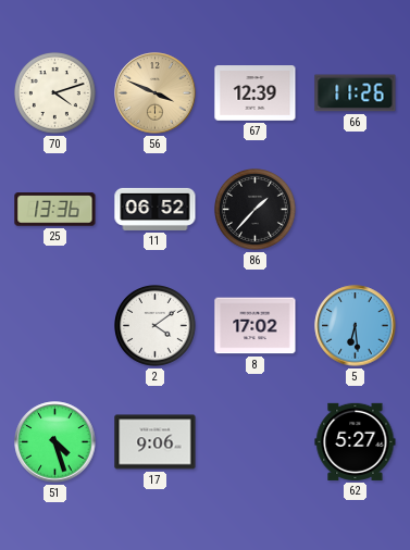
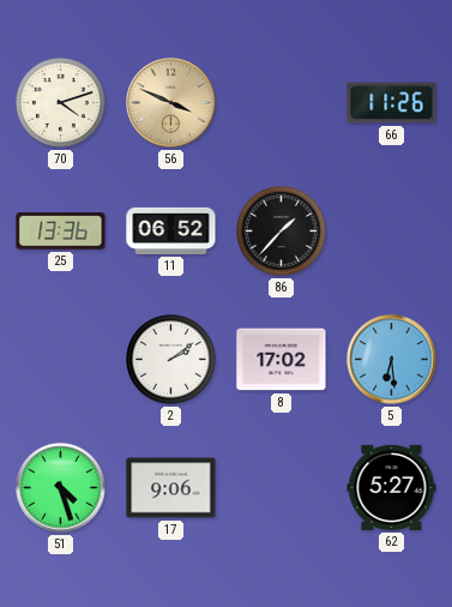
67: 12:39 -> none (256, 93)
2: 4:09 -> 2:09 (171, 360)
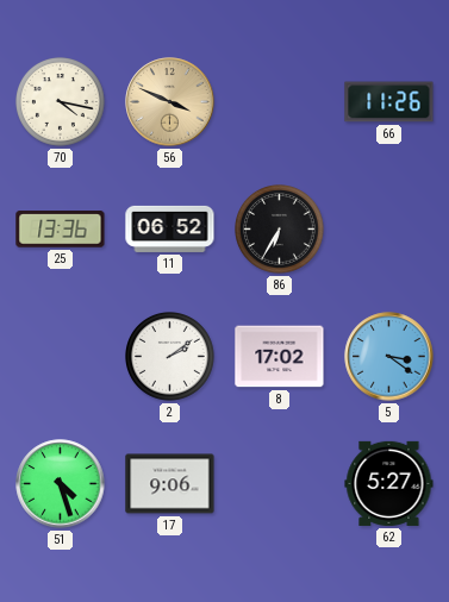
70: 4:12 -> 4:17 (61, 102)
86: 1:37 -> 6:35 (280, 230)
5: 6:29 -> 3:21 (389, 357)
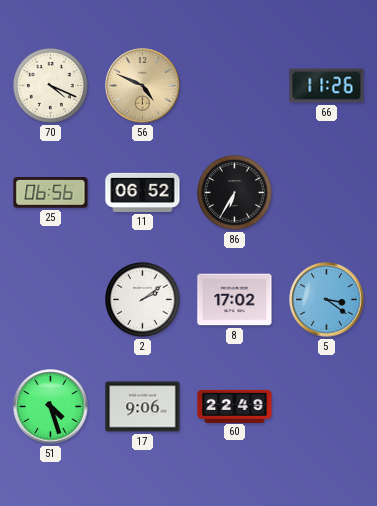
70: 4:17 -> 4:19 (51, 86)
56: 3:49 -> 4:49 (143, 86)
25: 13:36 -> 06:56 (51, 193)
60: none -> 22:49 (235, 406)
62: 5:27 -> none (389, 483)
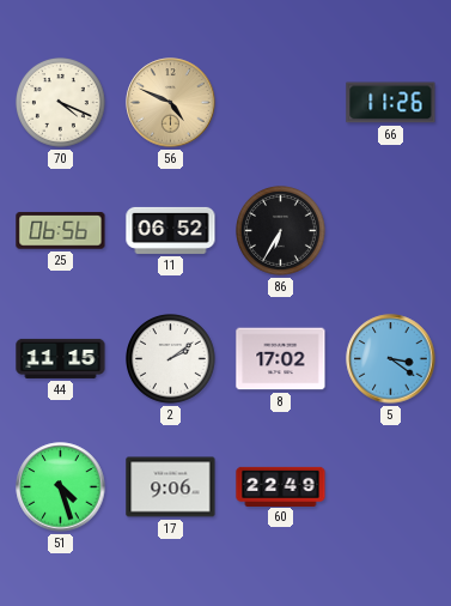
44: none -> 11:15 (61, 358)
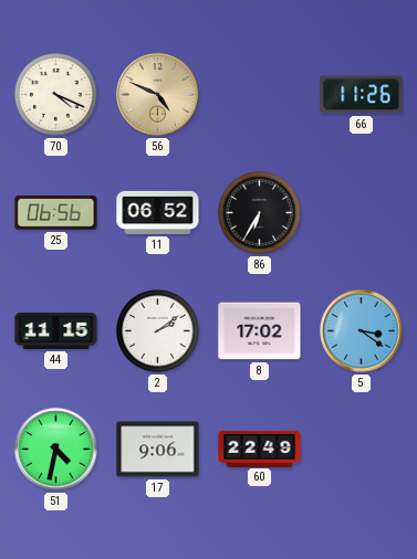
51: 4:27 -> 4:32 (56, 450)
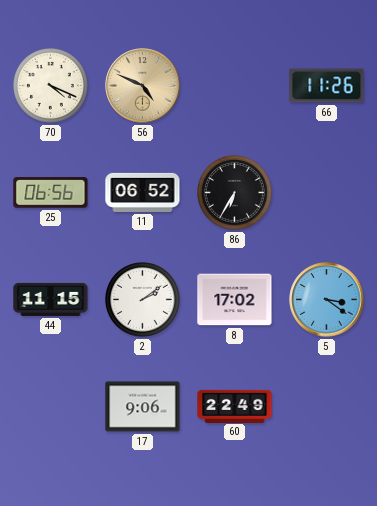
51: 4:32 -> none (56, 450)
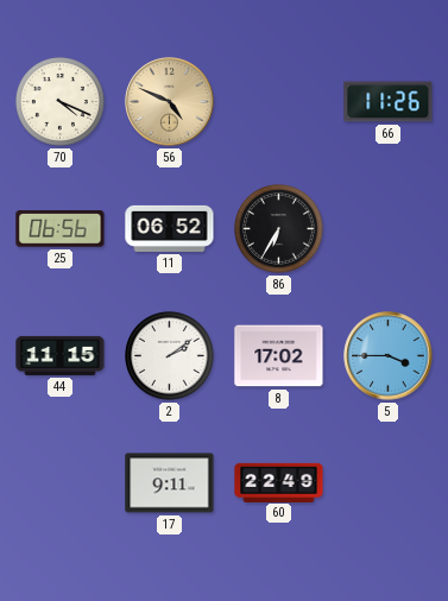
5: 3:21 -> 3:45 (389, 356)
17: 9:06 -> 9:11 (170, 483)
